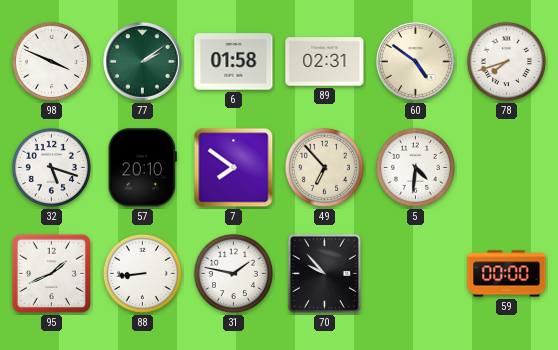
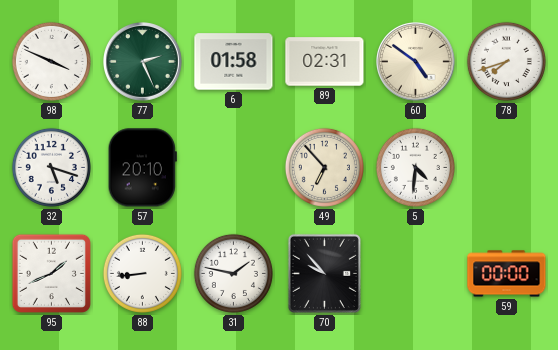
77: 2:09 -> 2:26 (143, 62)
7: 7:51 -> none (234, 168)
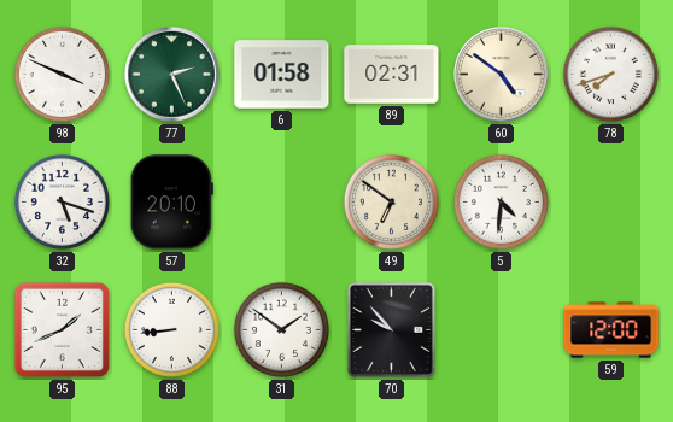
49: 6:53 -> 6:51 (391, 201)
31: 1:47 -> 1:51 (281, 329)
59: 00:00 -> 12:00 (611, 330)
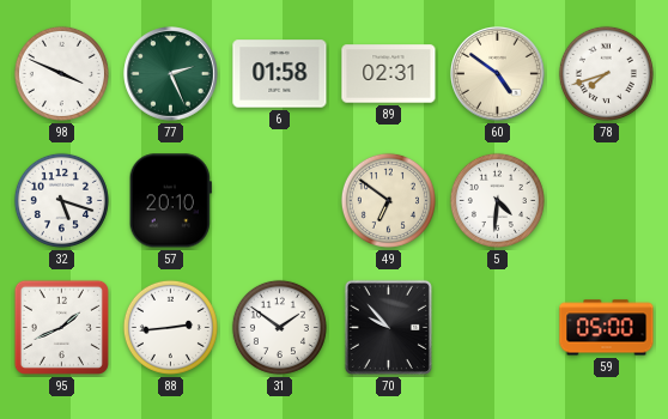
88: 8:44 -> 2:44 (170, 327)
59: 12:00 -> 05:00 (607, 328)
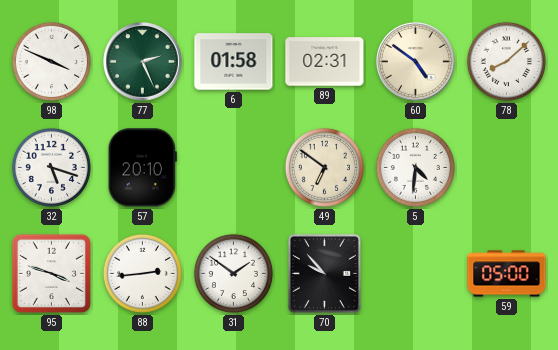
78: 7:42 -> 8:08 (506, 61)
95: 1:41 -> 3:48 (51, 273)
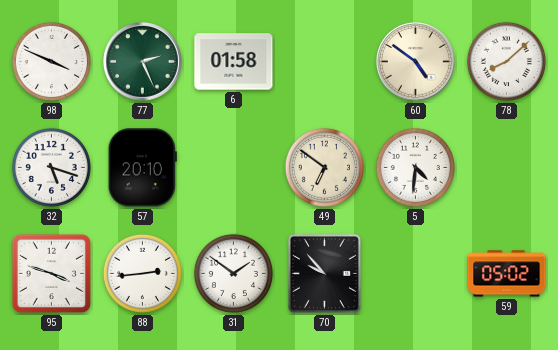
89: 02:31 -> none (325, 62)
59: 05:00 -> 05:02 (507, 274)
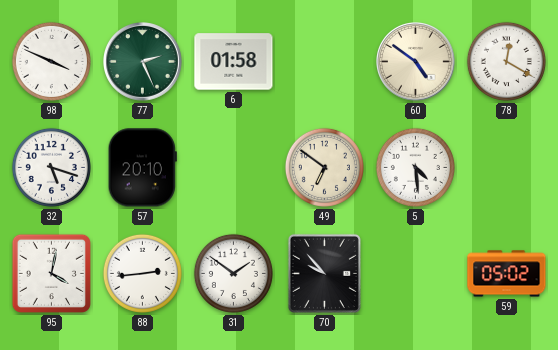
78: 8:08 -> 12:20 (506, 61)
5: 4:31 -> 4:29 (415, 167)
95: 3:48 -> 4:02 (51, 273)
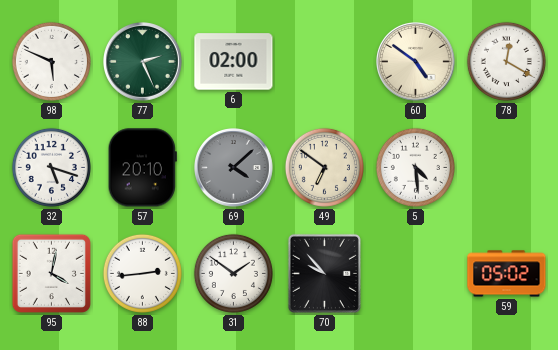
98: 3:49 -> 5:49 (51, 61)
6: 01:58 -> 02:00 (234, 62)
69: none -> 4:08 (234, 168)
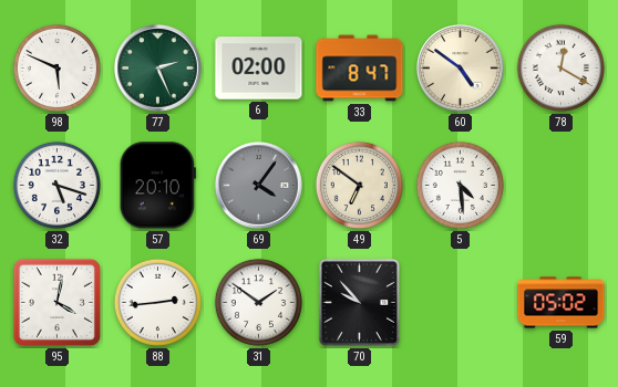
33: none -> 8:47 (360, 69)
69: 4:08 -> 4:06 (259, 186)
